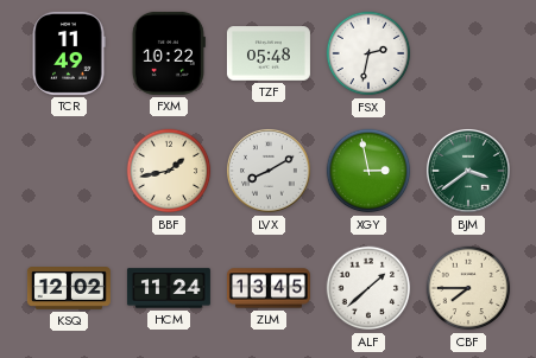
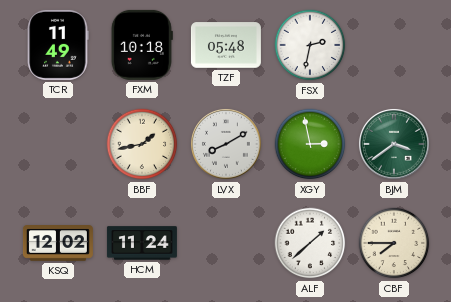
FXM: 10:22 -> 10:18 (142, 45)
ZLM: 13:45 -> none (269, 288)
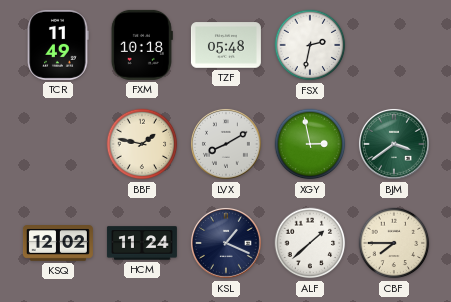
BBF: 1:43 -> 1:47 (142, 144)
KSL: none -> 1:19 (226, 243)
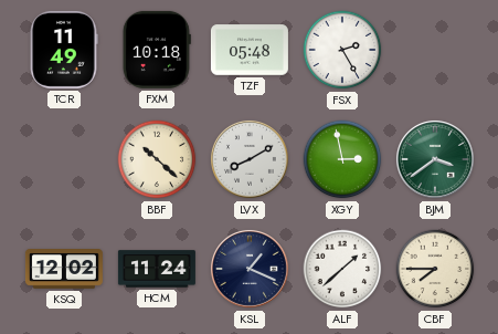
FSX: 2:32 -> 2:25 (342, 50)
BBF: 1:47 -> 10:22 (157, 159)
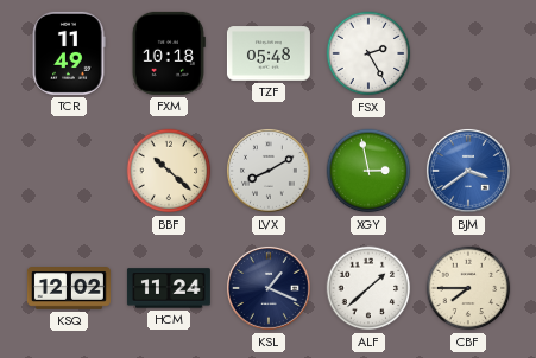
BJM dial: green -> blue (468, 171)
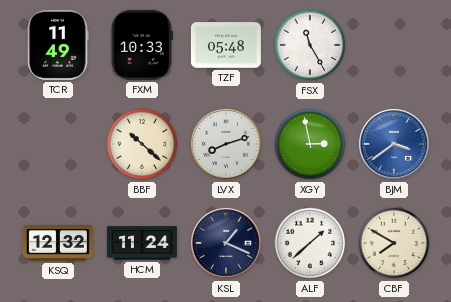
FXM: 10:18 -> 10:33 (142, 45)
FSX: 2:25 -> 11:25 (310, 45)
LVX: 8:10 -> 8:12 (226, 144)
KSQ: 12:02 -> 12:32 (58, 244)
CBF: 7:45 -> 7:50 (394, 243)
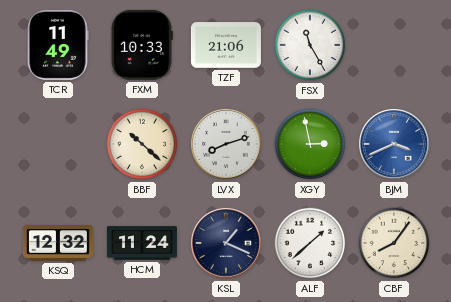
TZF: 05:48 -> 21:06 (226, 45)
BJM: 3:39 -> 3:41 (394, 144)
CBF: 7:50 -> 8:06 (394, 243)
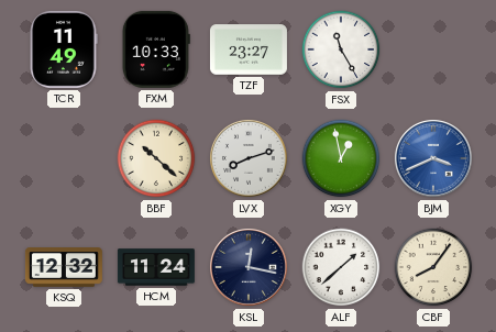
TZF: 21:06 -> 23:27 (249, 49)
XGY: 2:58 -> 12:58 (341, 158)
KSL: 1:19 -> 12:17 (249, 267)
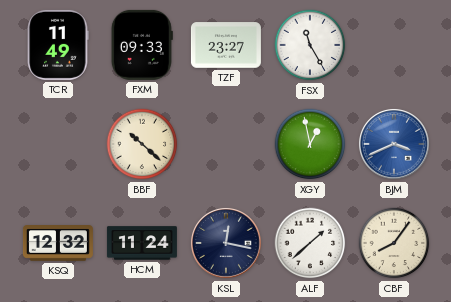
FXM: 10:33 -> 09:33 (142, 45)
LVX: 8:12 -> none (249, 158)
